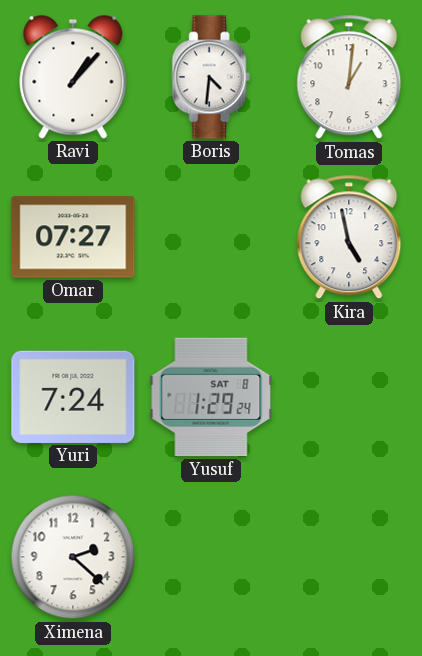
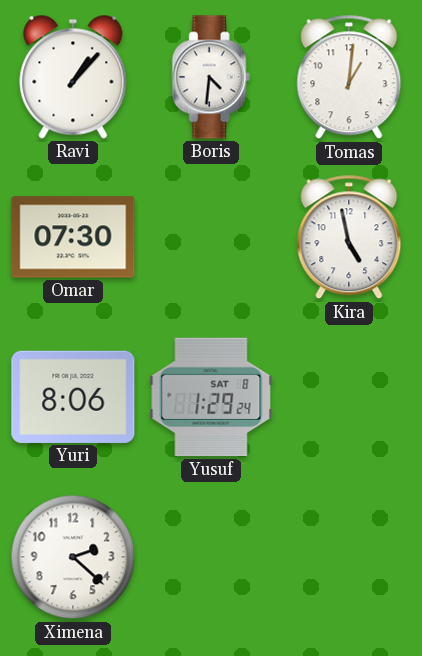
Omar: 07:27 -> 07:30 (73, 237)
Yuri: 7:24 -> 8:06 (73, 397)
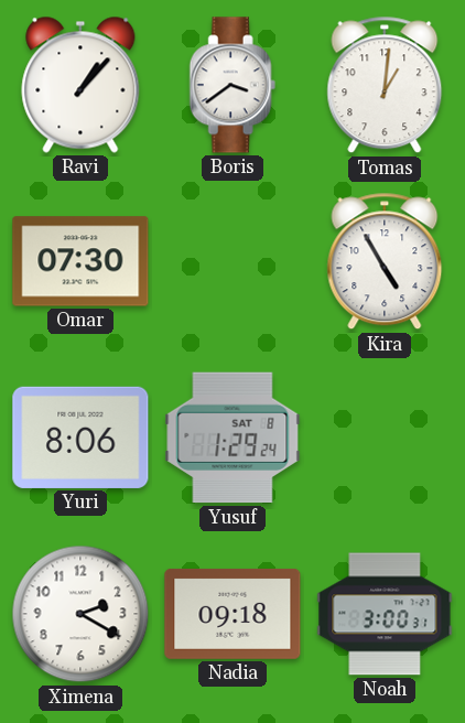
Boris: 4:31 -> 3:39 (233, 85)
Kira: 4:58 -> 4:55 (385, 261)
Ximena: 2:22 -> 2:20 (80, 614)
Nadia: none -> 09:18 (233, 614)
Noah: none -> 3:00 (385, 614)
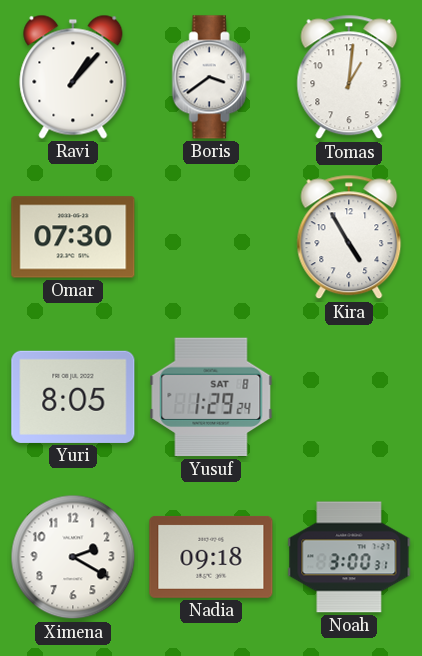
Yuri: 8:06 -> 8:05 (73, 397)
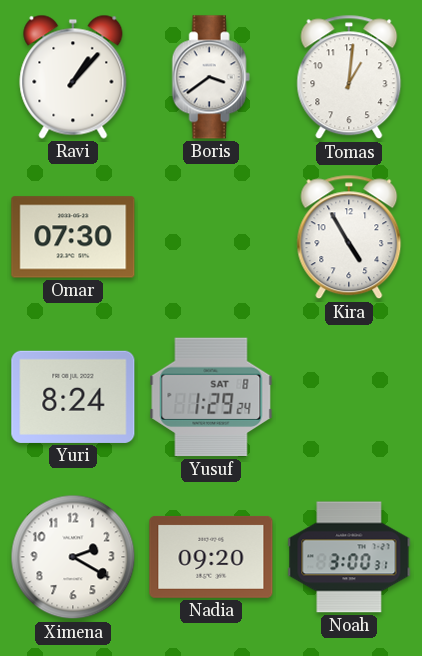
Yuri: 8:05 -> 8:24 (73, 397)
Nadia: 09:18 -> 09:20 (211, 557)
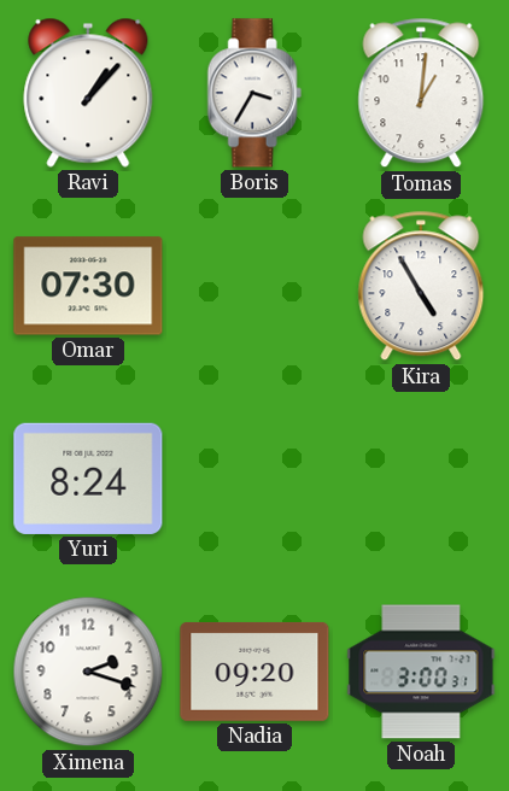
Boris: 3:39 -> 3:35 (255, 93)
Yusuf: 1:29 -> none (211, 397)
Ximena: 2:20 -> 2:18 (88, 672)
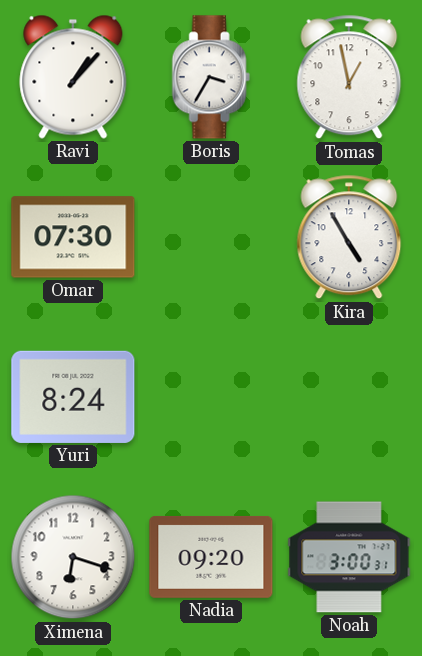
Tomas: 1:01 -> 12:58 (349, 77)
Ximena: 2:18 -> 6:18 (73, 557)
